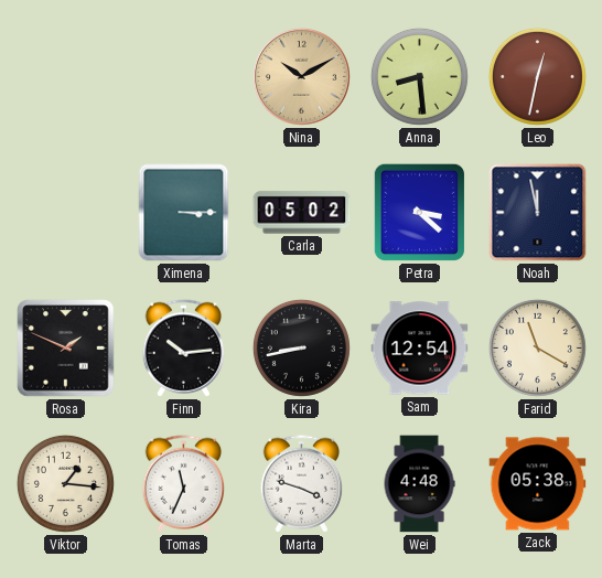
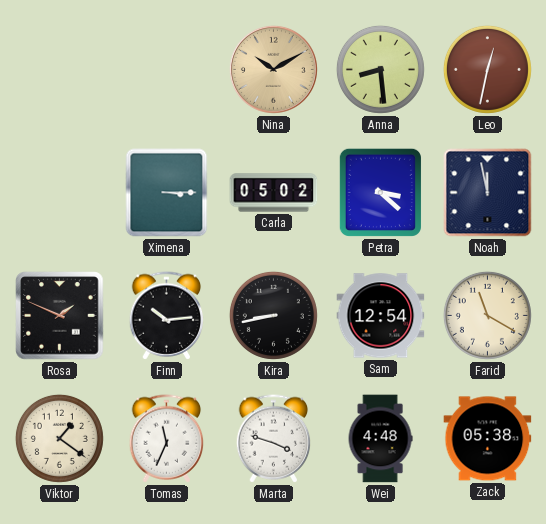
Viktor: 1:16 -> 1:21 (59, 438)
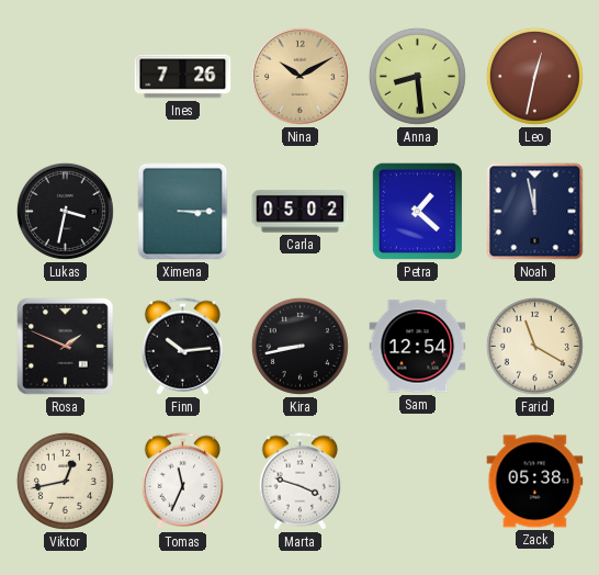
Ines: none -> 7:26 (183, 77)
Lukas: none -> 3:32 (65, 211)
Petra: 3:22 -> 1:22 (417, 211)
Viktor: 1:21 -> 12:43 (65, 481)
Wei: 4:48 -> none (380, 439)
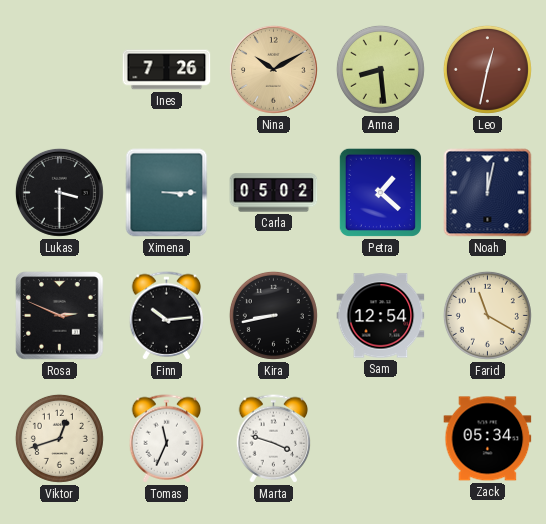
Lukas: 3:32 -> 3:30 (59, 192)
Noah: 11:58 -> 12:02 (488, 193)
Rosa: 1:49 -> 2:49 (60, 316)
Viktor: 12:43 -> 12:42 (59, 438)
Zack: 05:38 -> 05:34 (488, 439)
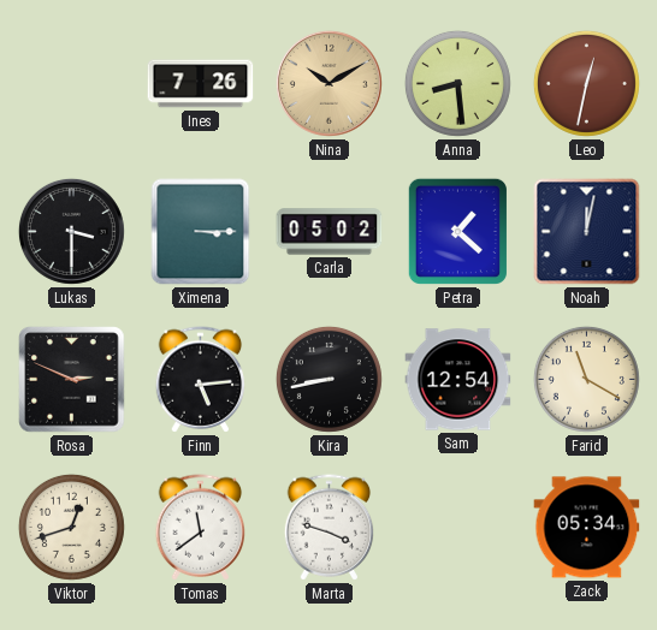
Finn: 10:14 -> 5:14 (201, 380)
Tomas: 11:34 -> 11:39 (201, 528)
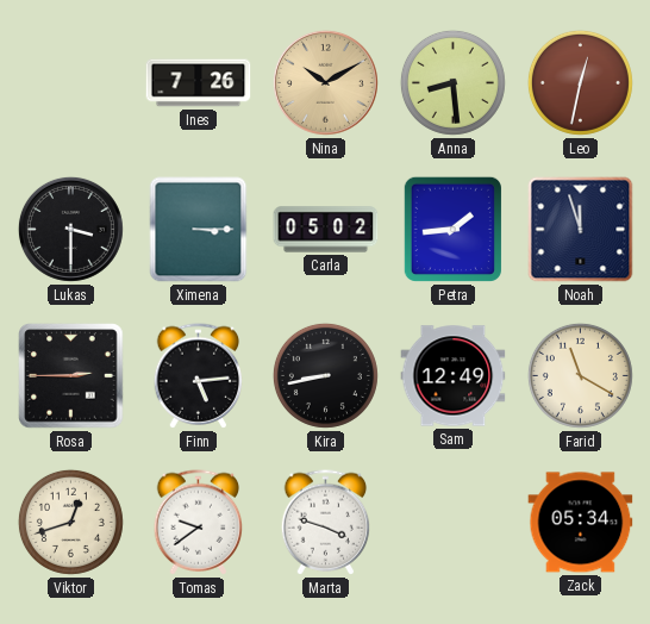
Petra: 1:22 -> 1:44 (452, 229)
Noah: 12:02 -> 11:57 (581, 230)
Rosa: 2:49 -> 2:45 (71, 376)
Sam: 12:54 -> 12:49 (454, 376)
Tomas: 11:39 -> 9:39 (199, 523)
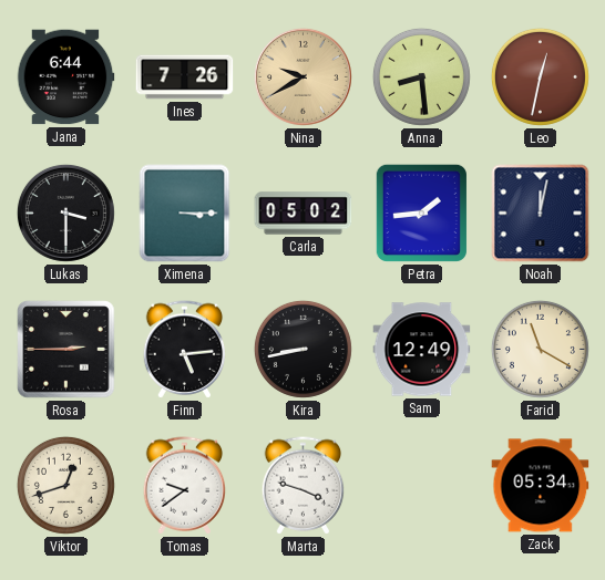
Jana: none -> 6:44 (65, 77)
Nina: 10:10 -> 9:40 (302, 76)
Noah: 11:57 -> 12:02 (541, 214)
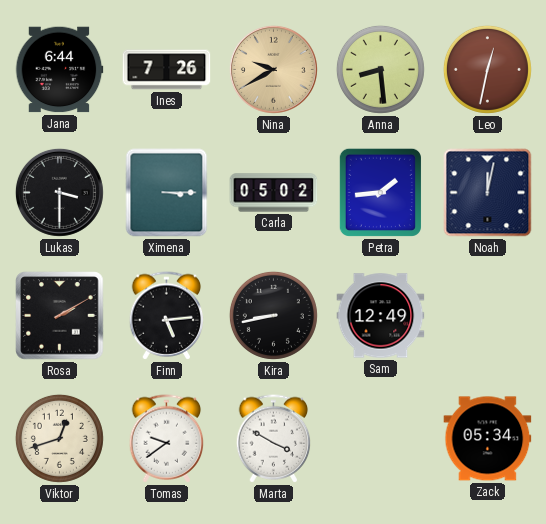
Rosa: 2:45 -> 2:10 (60, 316)
Farid: 11:20 -> none (540, 349)
Marta: 3:48 -> 3:50 (274, 439)
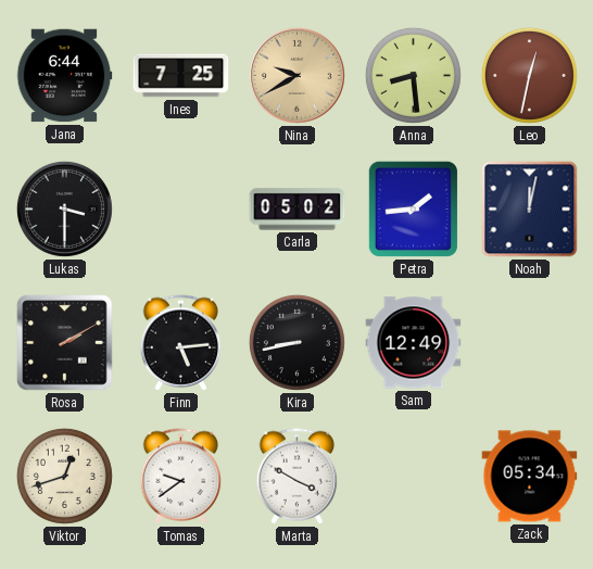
Ines: 7:26 -> 7:25 (181, 76)
Ximena: 3:15 -> none (167, 193)
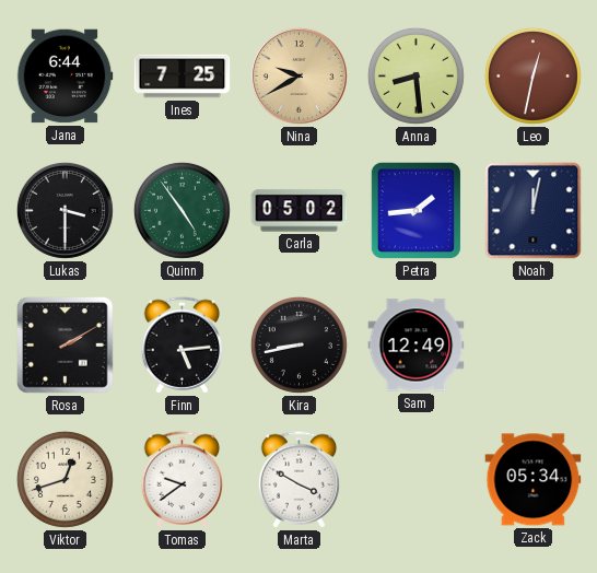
Quinn: none -> 4:54 (182, 210)
